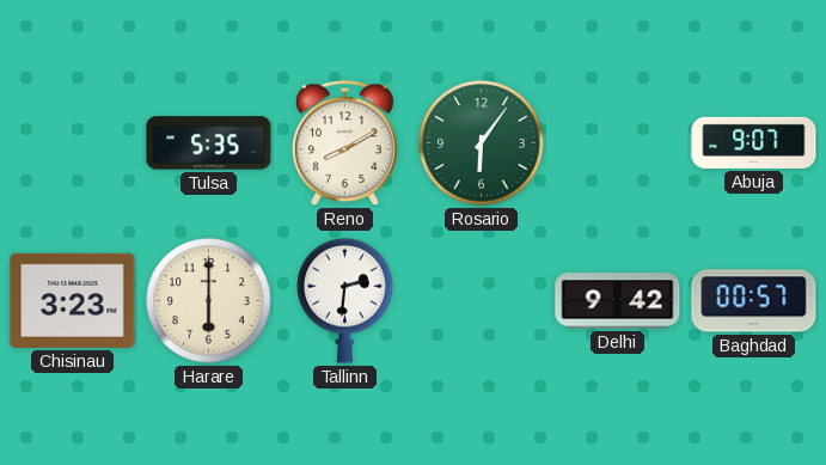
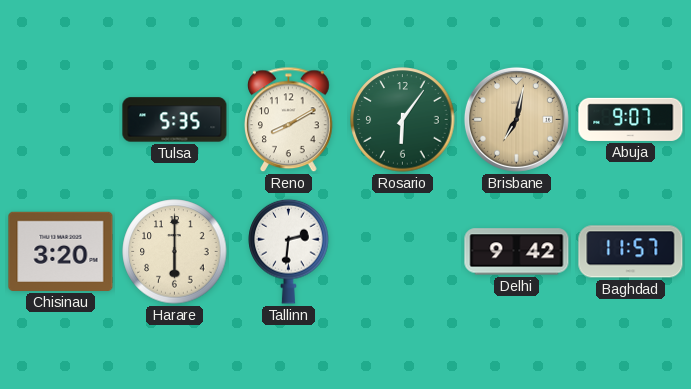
Brisbane: none -> 7:02 (516, 119)
Chisinau: 3:23 -> 3:20 (61, 251)
Baghdad: 00:57 -> 11:57 (631, 252)
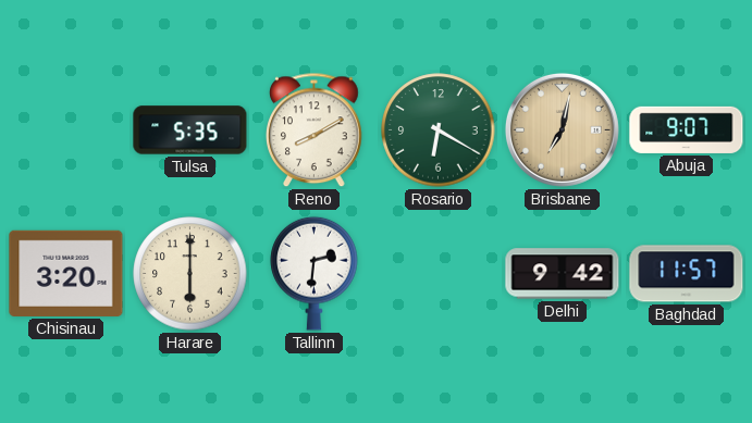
Rosario: 6:06 -> 6:20 (439, 130)
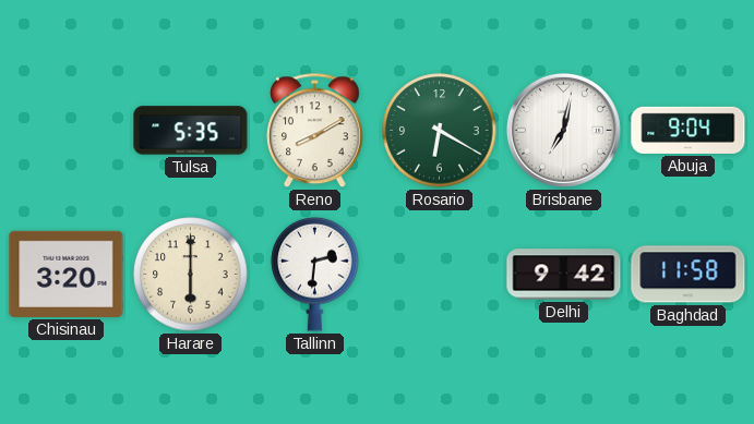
Brisbane dial: champagne -> white (563, 130)
Abuja: 9:07 -> 9:04 (689, 130)
Baghdad: 11:57 -> 11:58 (689, 275)
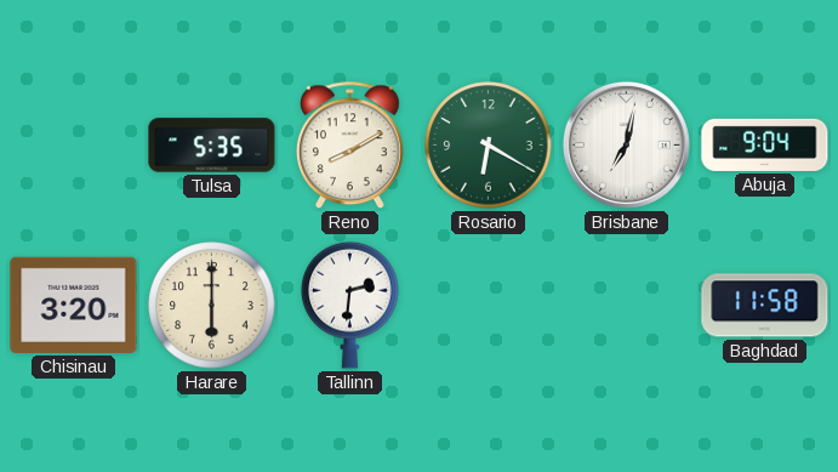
Delhi: 9:42 -> none (564, 275)
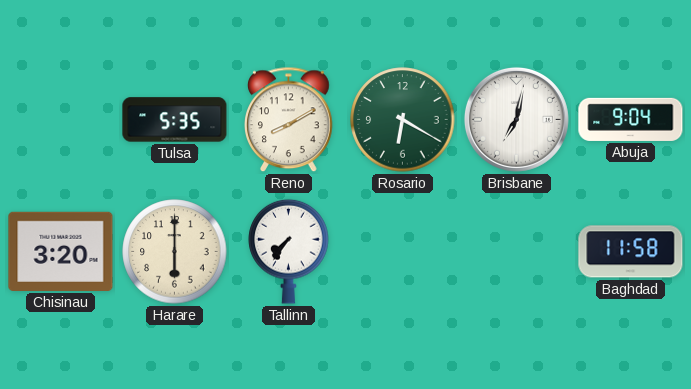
Tallinn: 2:31 -> 7:36 (289, 251)
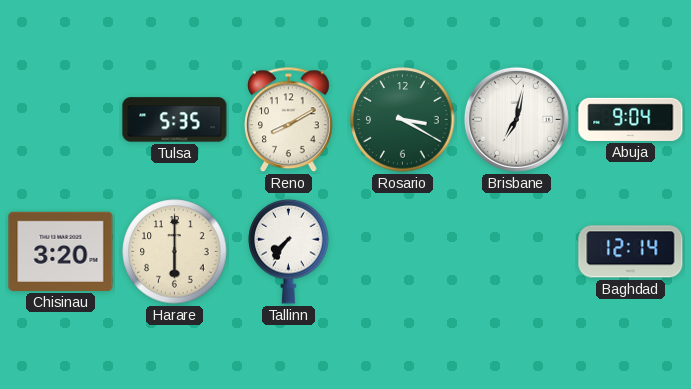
Rosario: 6:20 -> 3:20 (403, 120)
Baghdad: 11:58 -> 12:14 (631, 252)
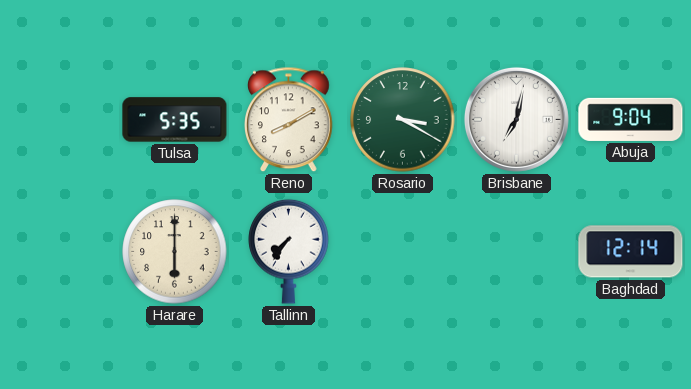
Chisinau: 3:20 -> none (61, 251)
